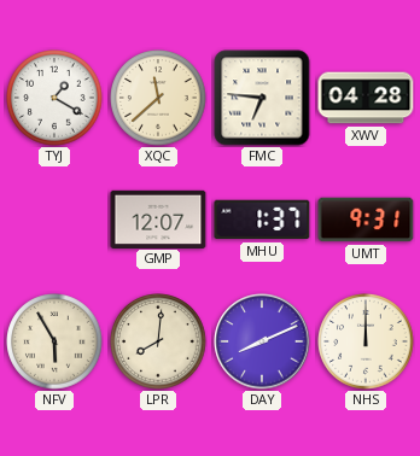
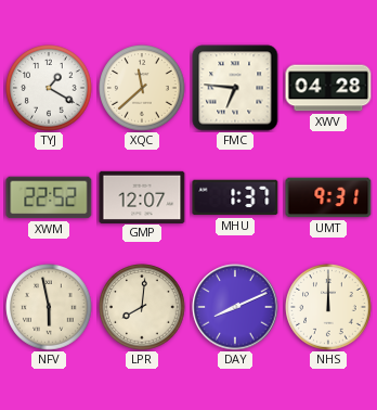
XWM: none -> 22:52 (49, 197)
NFV: 5:55 -> 5:58 (49, 307)
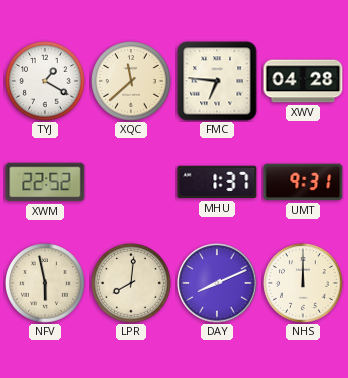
GMP: 12:07 -> none (142, 196)
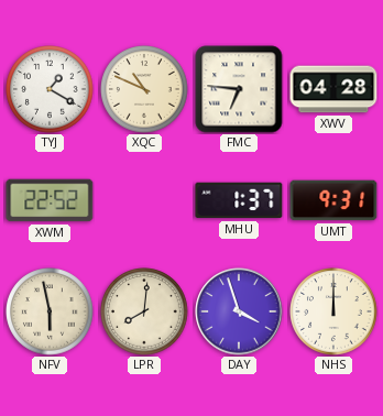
XQC: 11:38 -> 10:49 (144, 89)
DAY: 8:11 -> 3:57 (239, 311)
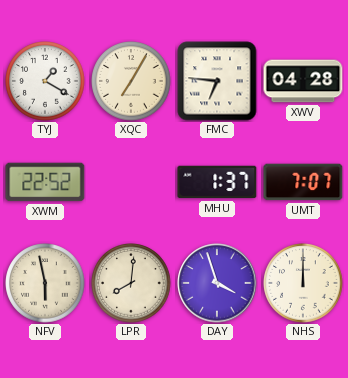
XQC: 10:49 -> 7:05 (131, 81)
UMT: 9:31 -> 7:07 (303, 182)
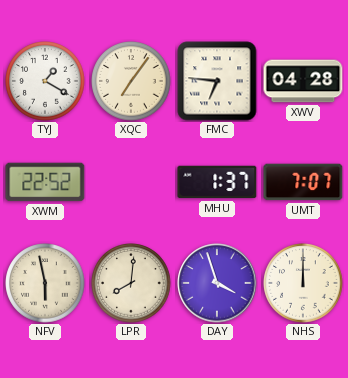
XQC: 7:05 -> 7:06 (131, 81)
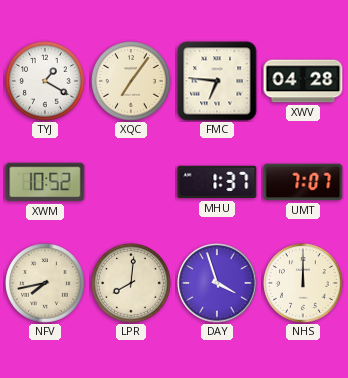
XWM: 22:52 -> 10:52 (45, 182)
NFV: 5:58 -> 7:43 (45, 283)
